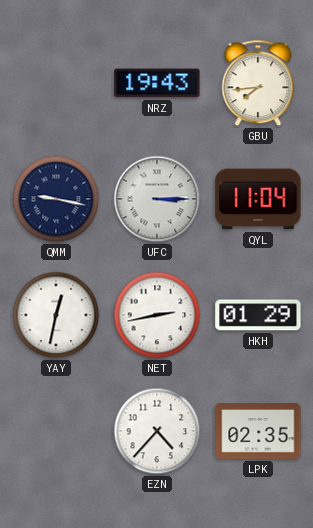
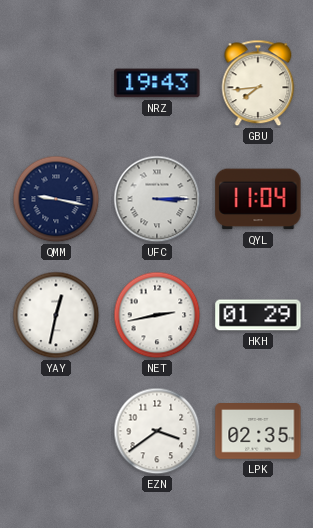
EZN: 4:37 -> 3:39 (157, 431)
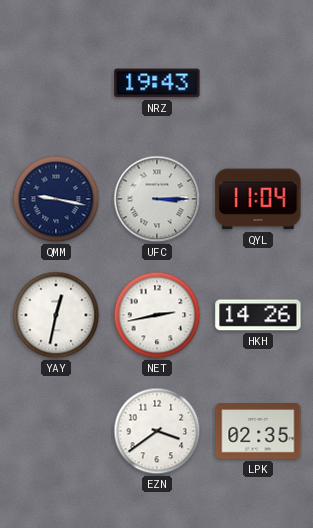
GBU: 7:44 -> none (258, 83)
HKH: 01:29 -> 14:26 (258, 315)
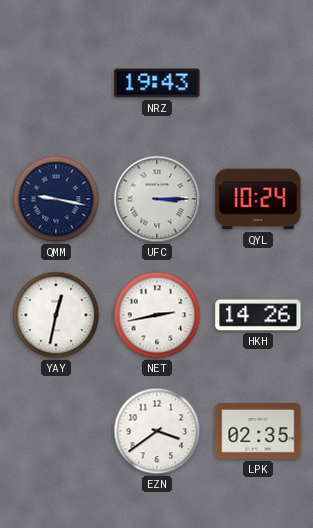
QYL: 11:04 -> 10:24 (258, 199)
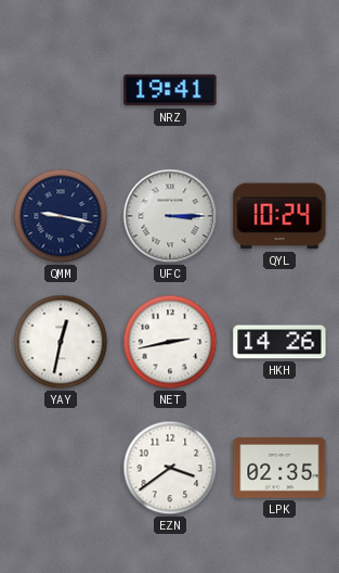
NRZ: 19:43 -> 19:41 (170, 90)
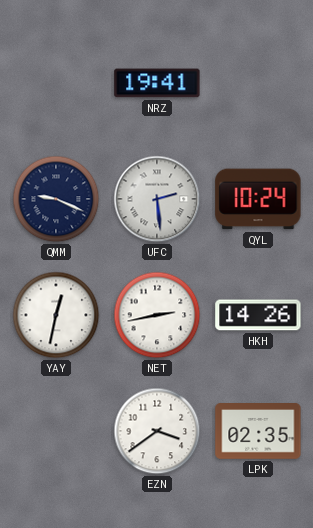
QMM: 9:17 -> 9:19 (56, 199)
UFC: 3:15 -> 2:29 (157, 199)
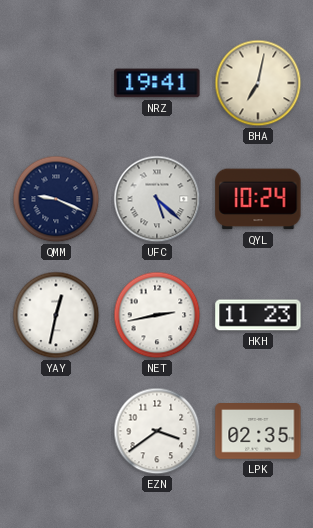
BHA: none -> 7:02 (258, 83)
UFC: 2:29 -> 5:22 (157, 199)
HKH: 14:26 -> 11:23 (258, 315)
